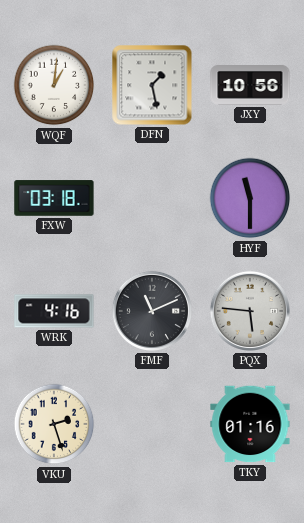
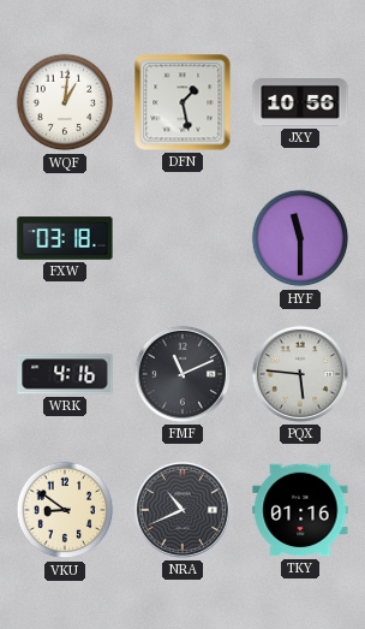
VKU: 2:27 -> 8:51 (65, 510)
NRA: none -> 10:41 (182, 510)
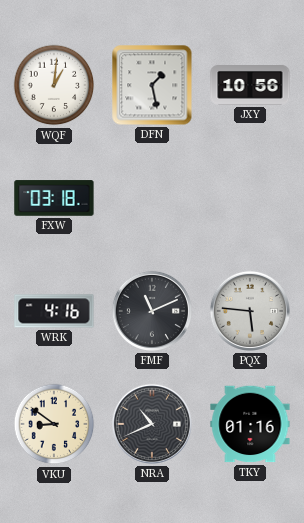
HYF: 11:30 -> none (300, 238)
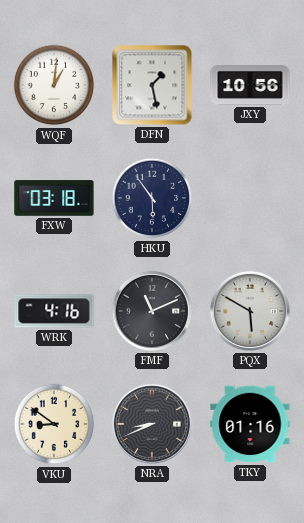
HKU: none -> 5:54 (152, 198)
PQX: 5:46 -> 5:50 (250, 311)
NRA: 10:41 -> 8:41 (152, 424)
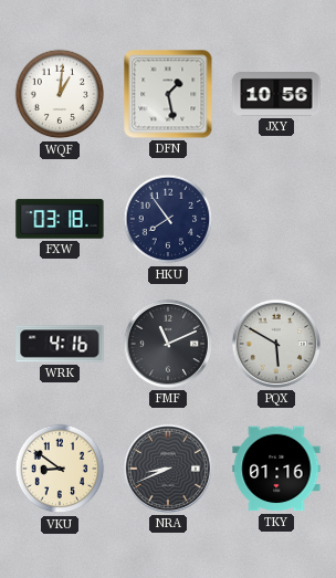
HKU: 5:54 -> 7:54 (168, 219)
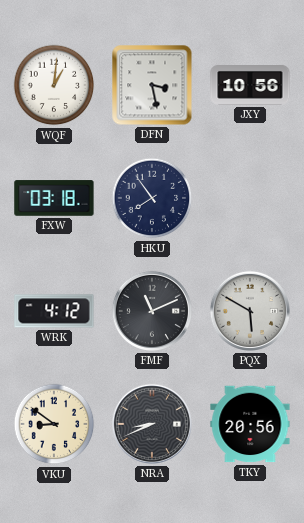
DFN: 1:28 -> 3:28 (152, 85)
WRK: 4:16 -> 4:12 (54, 311)
TKY: 01:16 -> 20:56 (250, 424)
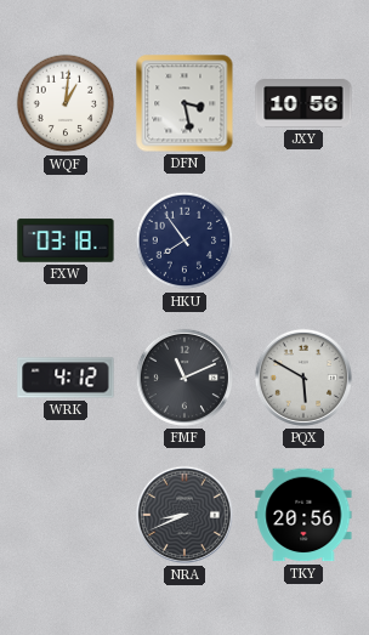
VKU: 8:51 -> none (54, 424)
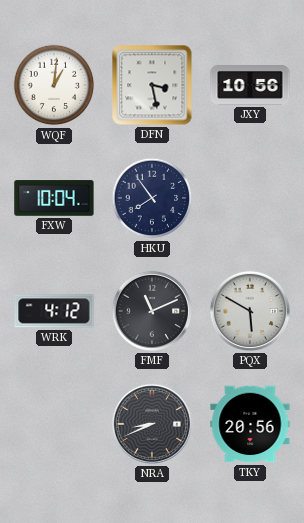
FXW: 03:18 -> 10:04 (54, 198)
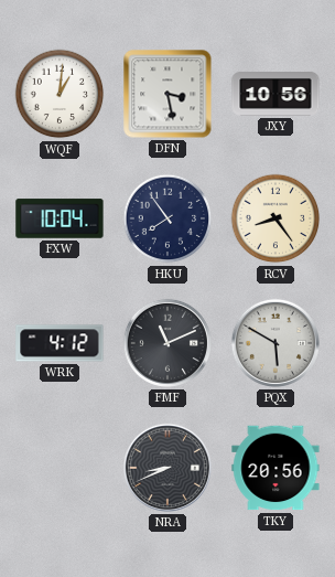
RCV: none -> 8:24 (275, 218)
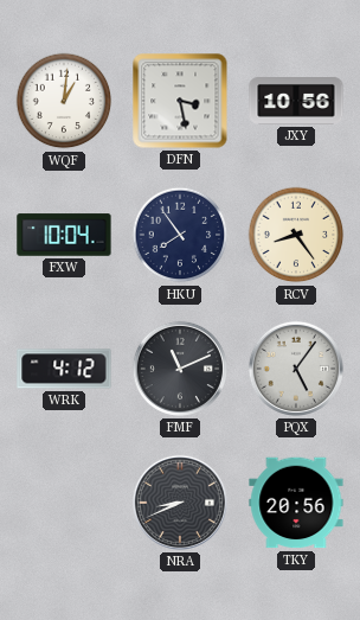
PQX: 5:50 -> 5:06 (296, 369)
